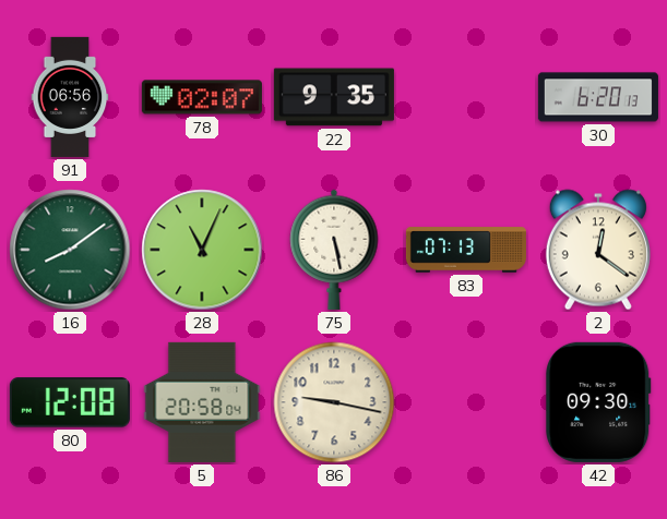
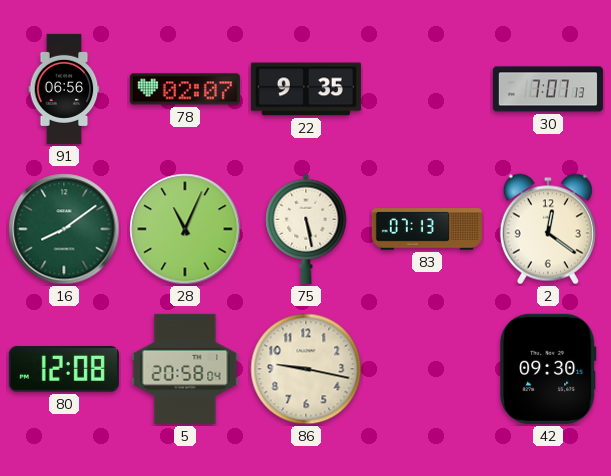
30: 6:20 -> 7:07 (548, 89)
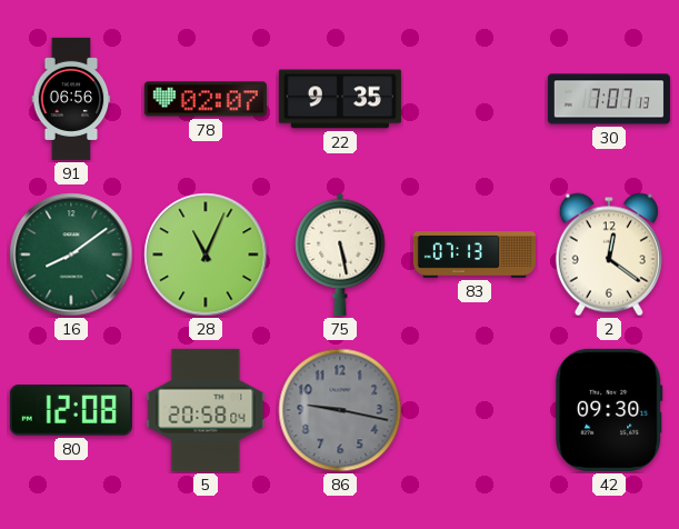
86 dial: cream -> grey (340, 410)
